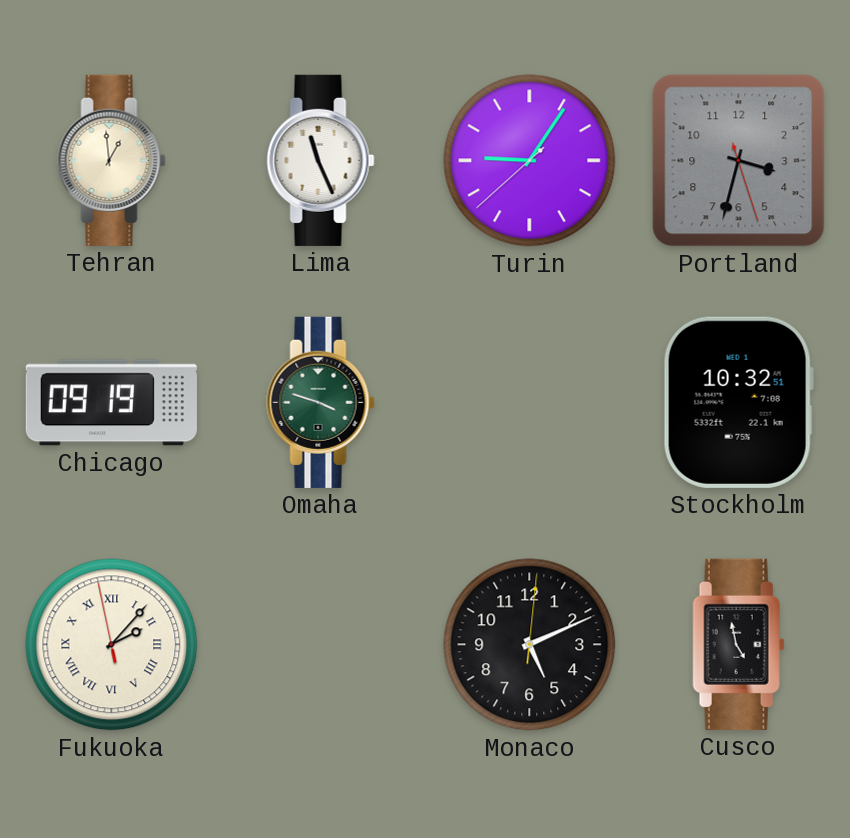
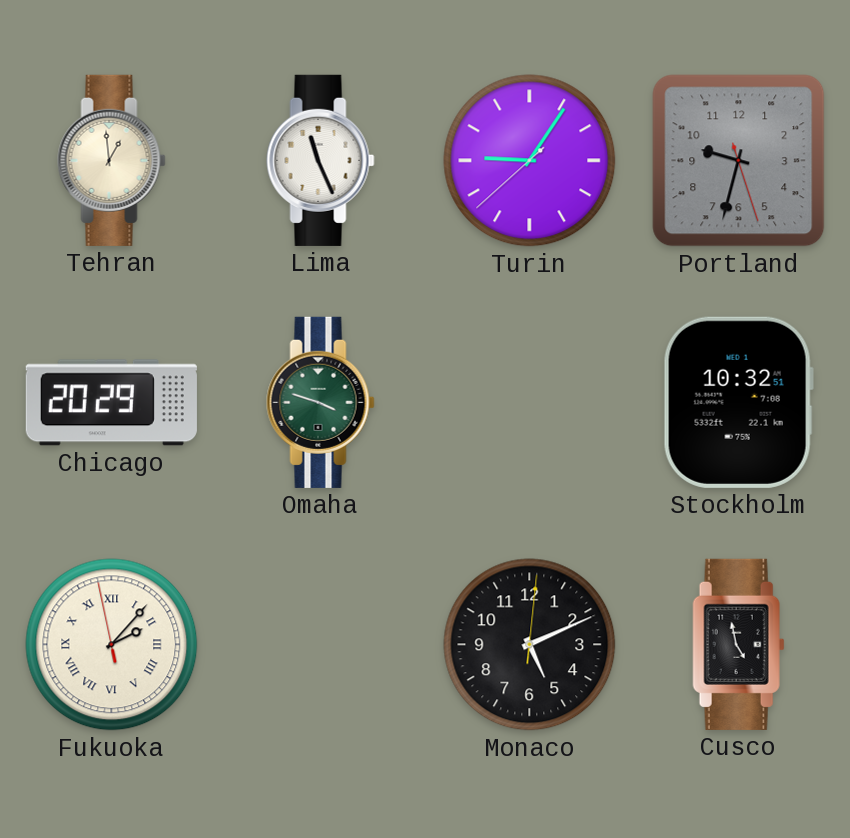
Portland: 3:32 -> 9:32 (739, 161)
Chicago: 09:19 -> 20:29 (111, 403)
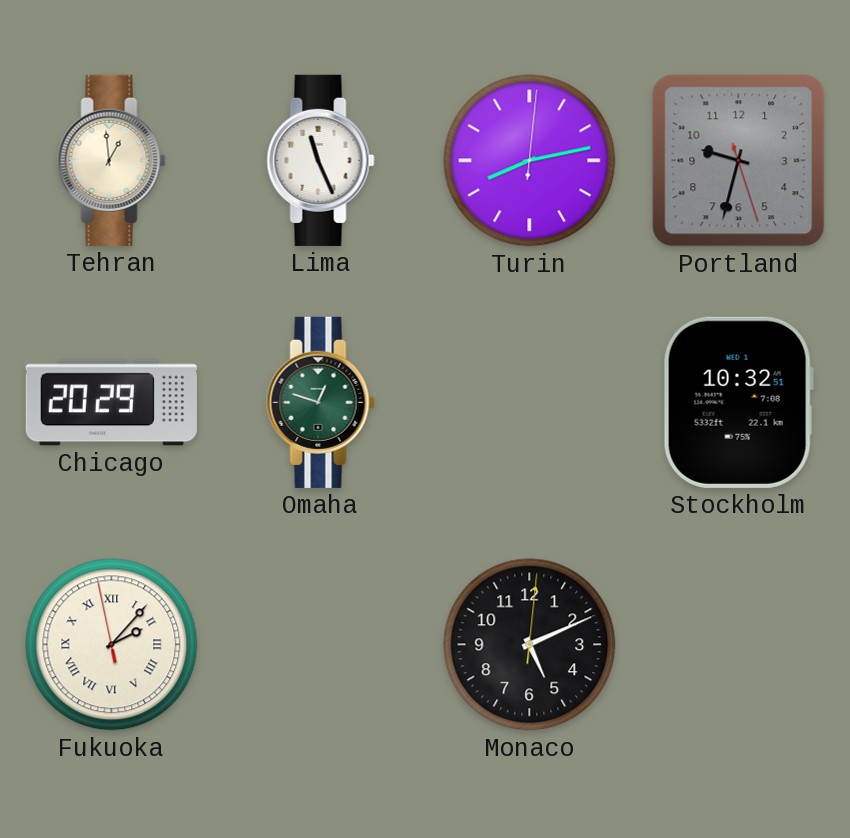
Turin: 9:05 -> 8:13 (530, 161)
Omaha: 3:48 -> 12:48 (321, 402)
Cusco: 4:58 -> none (739, 644)
